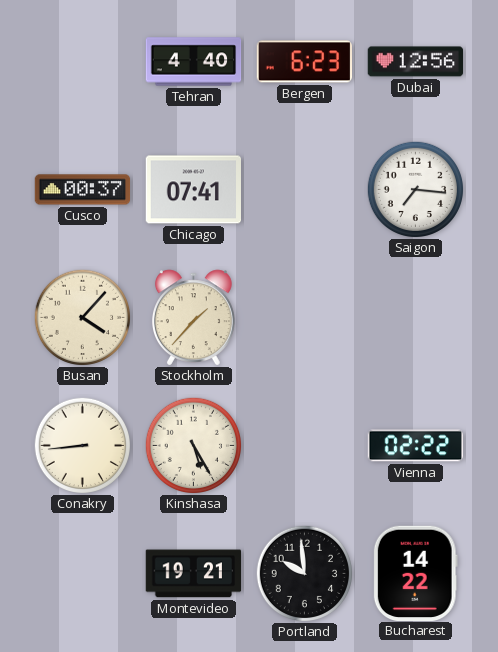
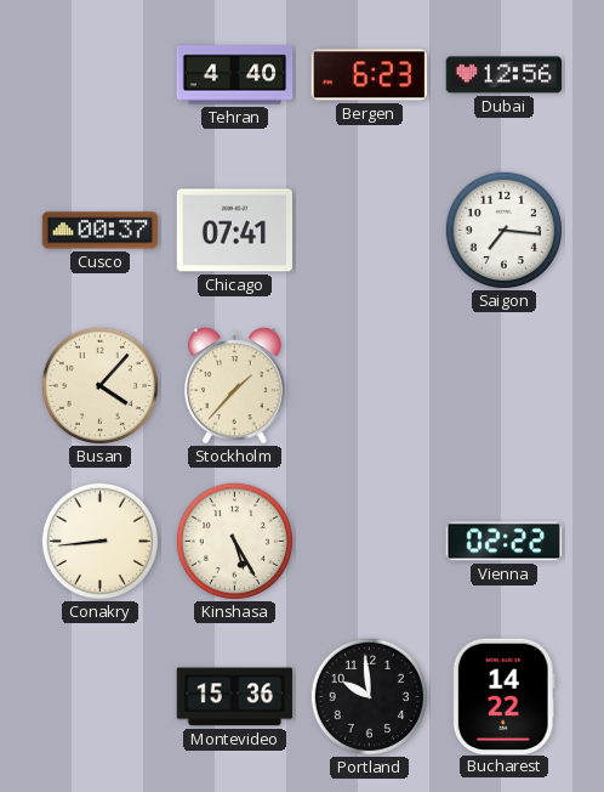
Montevideo: 19:21 -> 15:36 (235, 697)
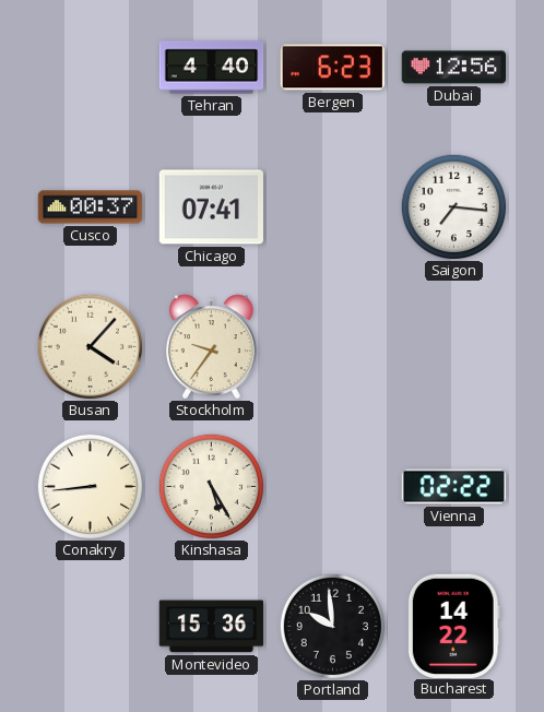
Stockholm: 1:37 -> 9:36 (211, 346)
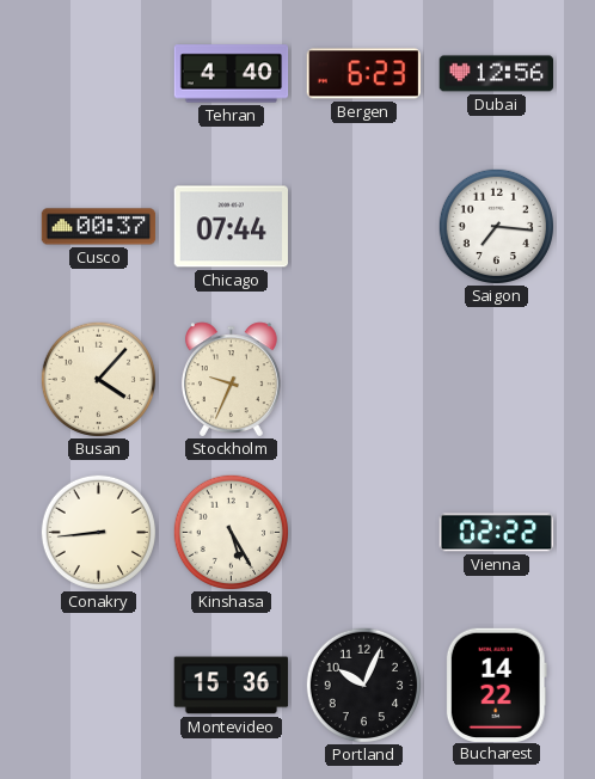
Chicago: 07:41 -> 07:44 (231, 227)
Stockholm: 9:36 -> 9:34 (231, 379)
Portland: 9:59 -> 10:04 (363, 685)
